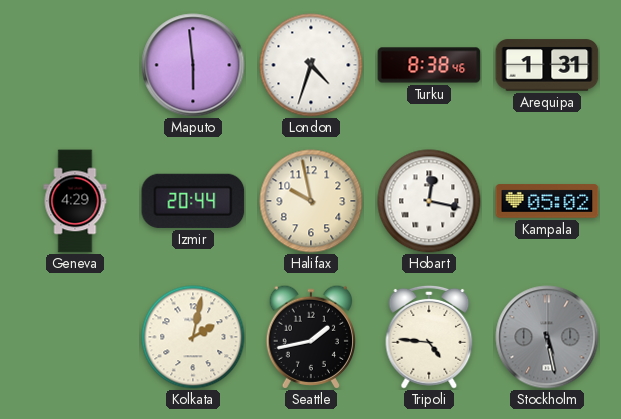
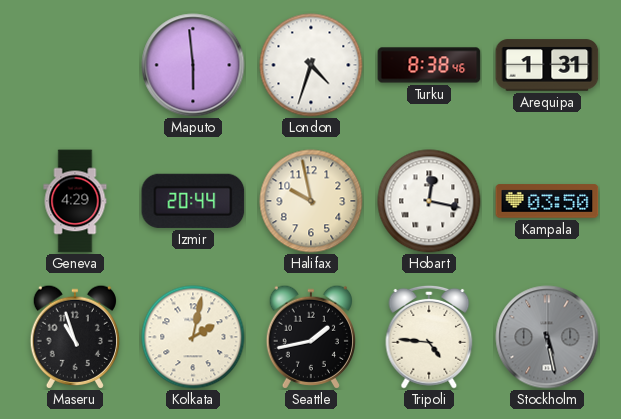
Kampala: 05:02 -> 03:50 (547, 201)
Maseru: none -> 10:57 (75, 337)
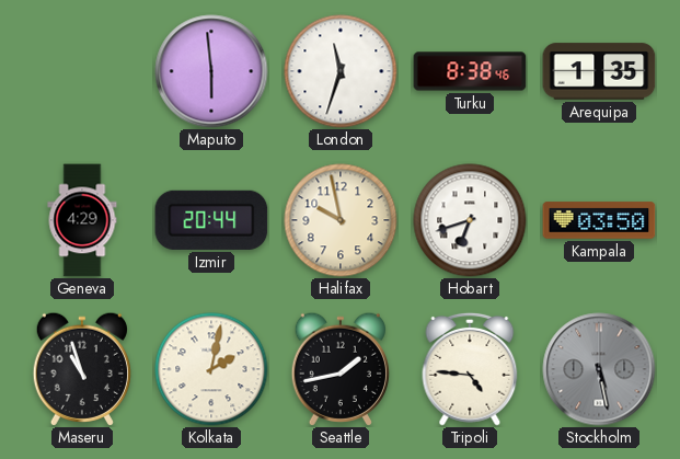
London: 4:33 -> 11:33 (341, 71)
Arequipa: 1:31 -> 1:35 (599, 71)
Hobart: 12:17 -> 6:42 (470, 220)
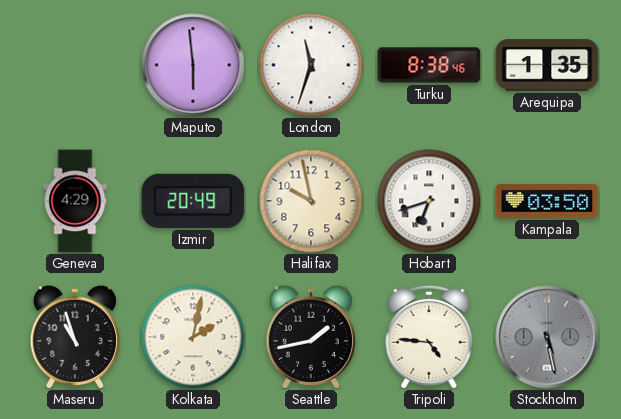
Izmir: 20:44 -> 20:49 (193, 201)
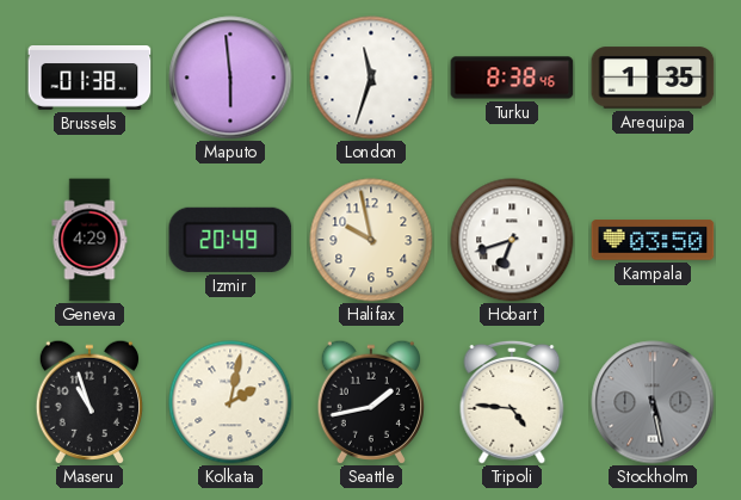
Brussels: none -> 01:38 (89, 79)
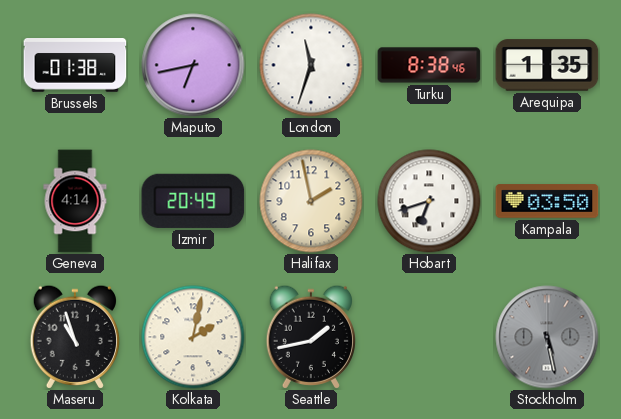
Maputo: 5:59 -> 6:43 (193, 65)
Geneva: 4:29 -> 4:14 (75, 201)
Halifax: 9:58 -> 1:58 (311, 201)
Tripoli: 4:46 -> none (512, 402)
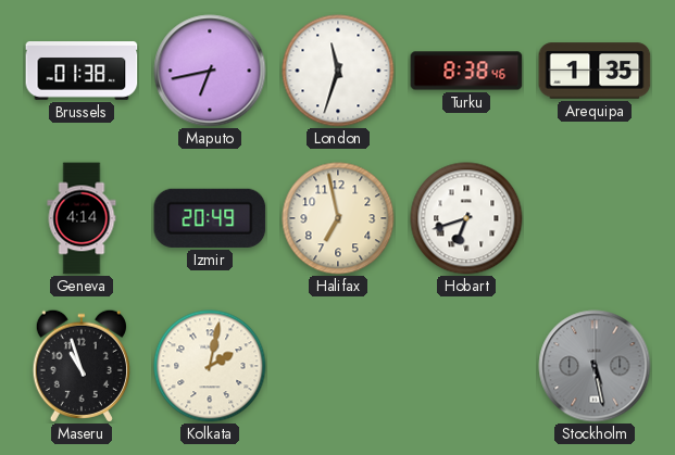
Halifax: 1:58 -> 6:58 (338, 218)
Kampala: 03:50 -> none (547, 201)
Seattle: 1:43 -> none (311, 337)
